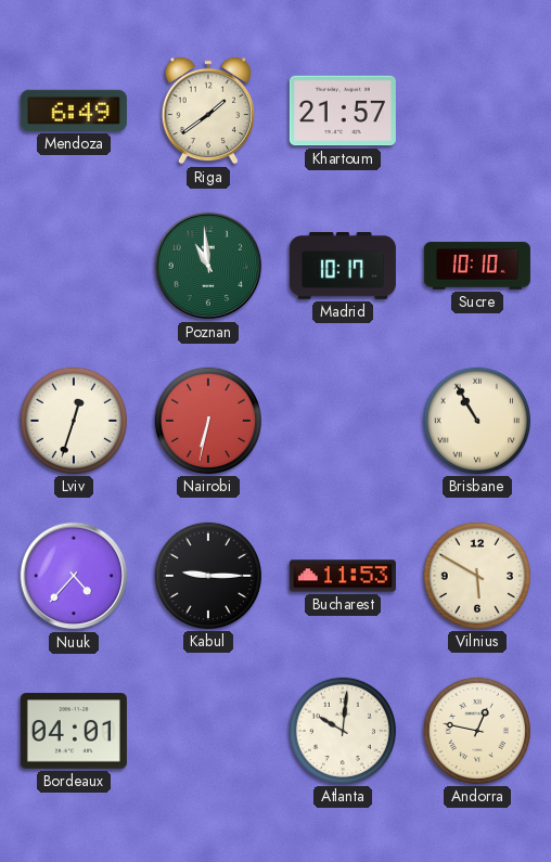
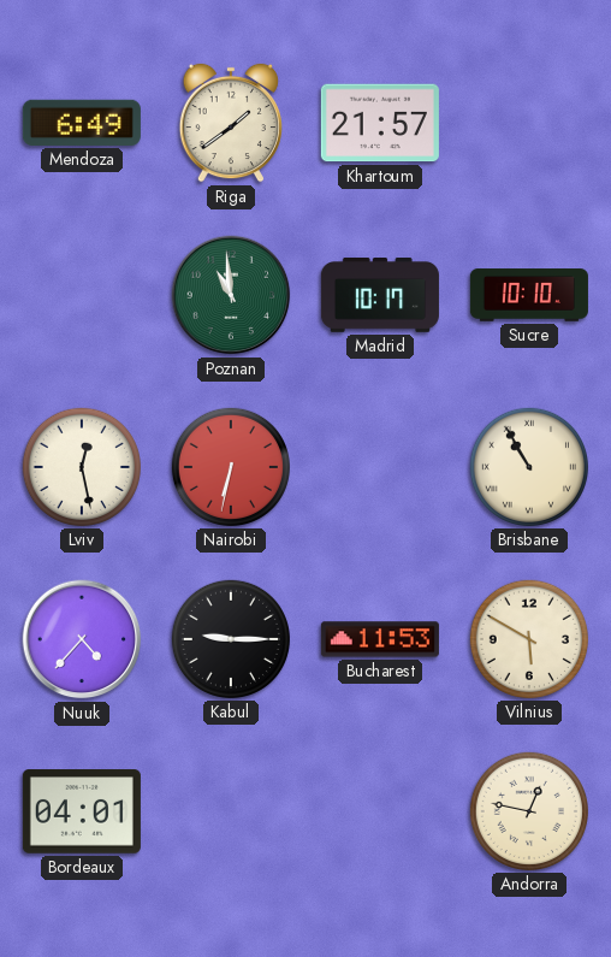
Lviv: 12:33 -> 12:28 (82, 467)
Atlanta: 10:01 -> none (343, 731)
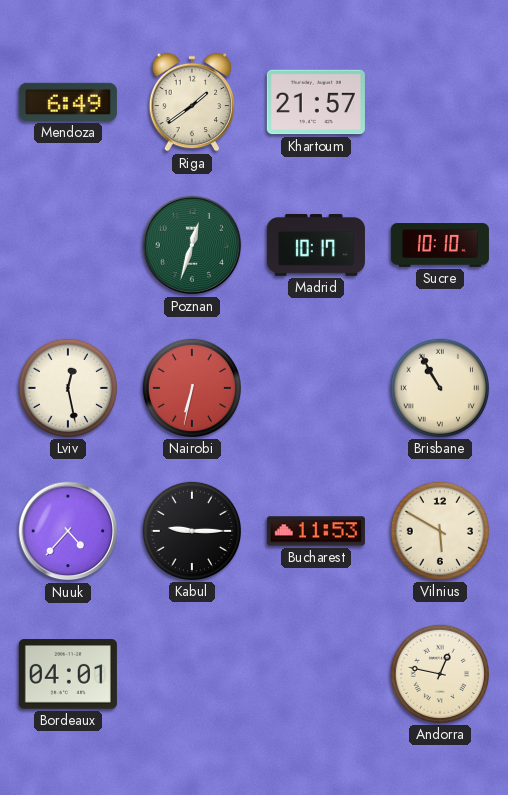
Poznan: 10:59 -> 12:33 (192, 245)
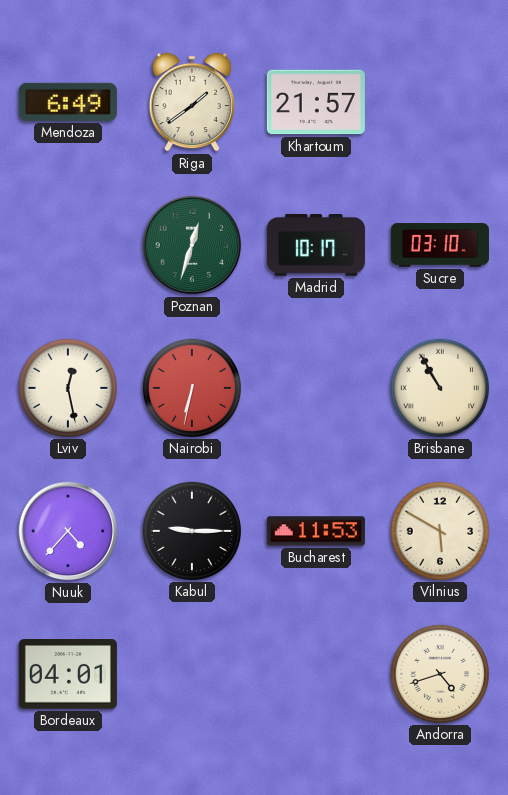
Sucre: 10:10 -> 03:10 (440, 245)
Andorra: 12:47 -> 4:42 (440, 674)
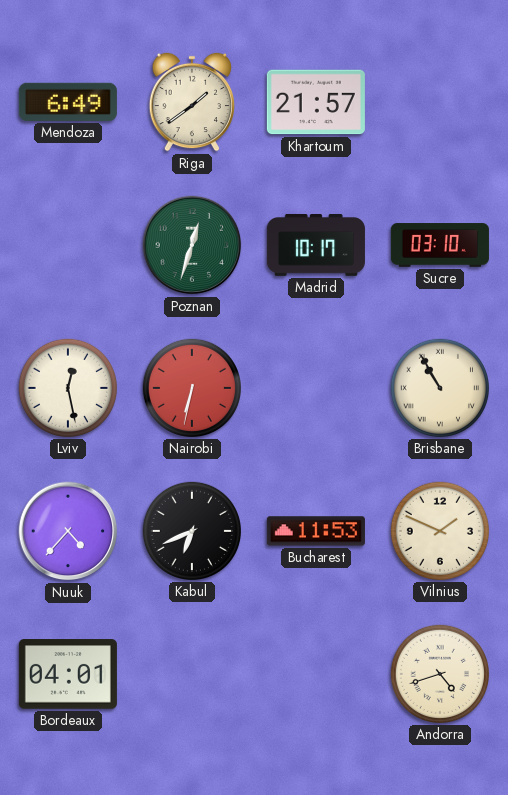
Kabul: 9:15 -> 6:41 (192, 531)
Vilnius: 5:50 -> 1:49 (440, 531)
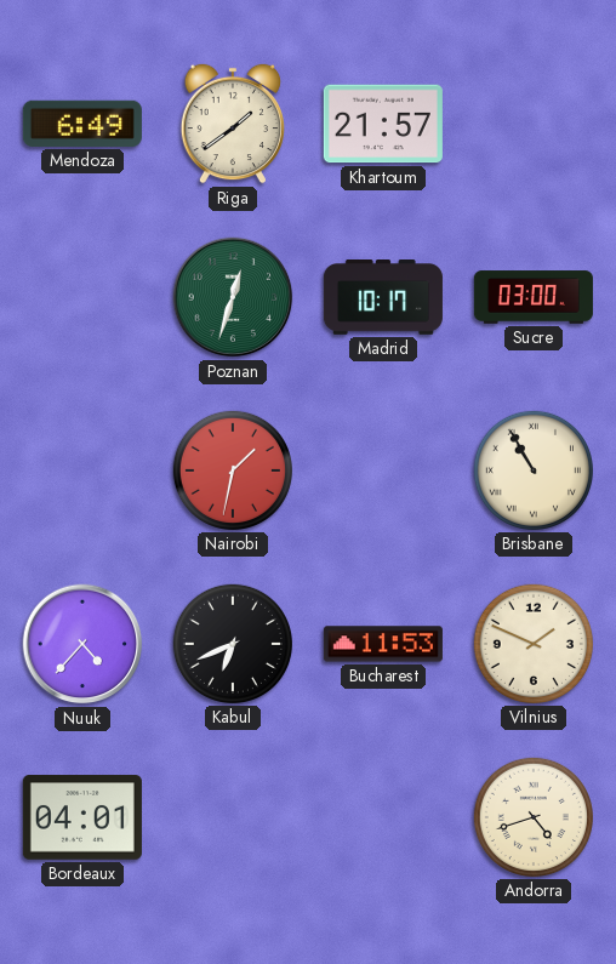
Sucre: 03:10 -> 03:00 (534, 297)
Lviv: 12:28 -> none (68, 388)
Nairobi: 6:32 -> 1:32 (233, 470)
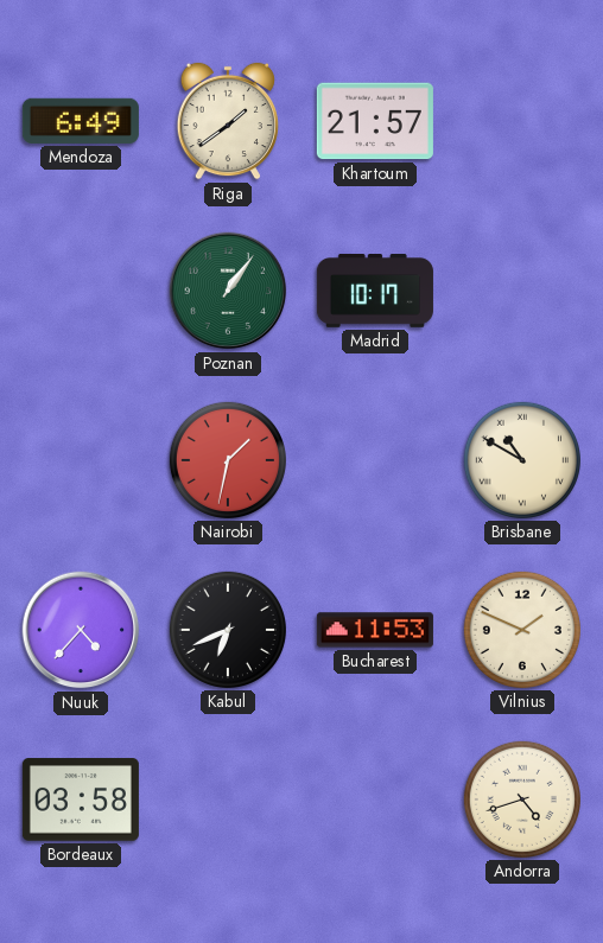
Poznan: 12:33 -> 1:06 (228, 291)
Sucre: 03:00 -> none (534, 297)
Brisbane: 10:55 -> 10:50 (522, 460)
Bordeaux: 04:01 -> 03:58 (81, 799)
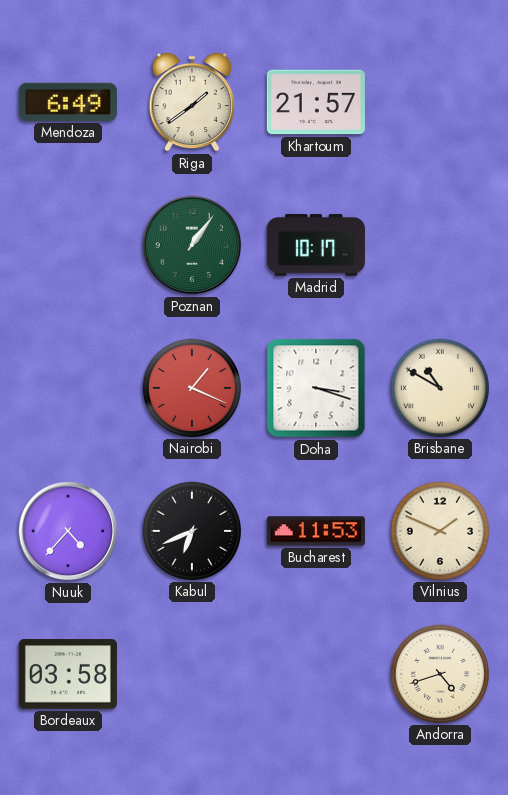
Nairobi: 1:32 -> 1:19 (192, 388)
Doha: none -> 3:18 (316, 388)
